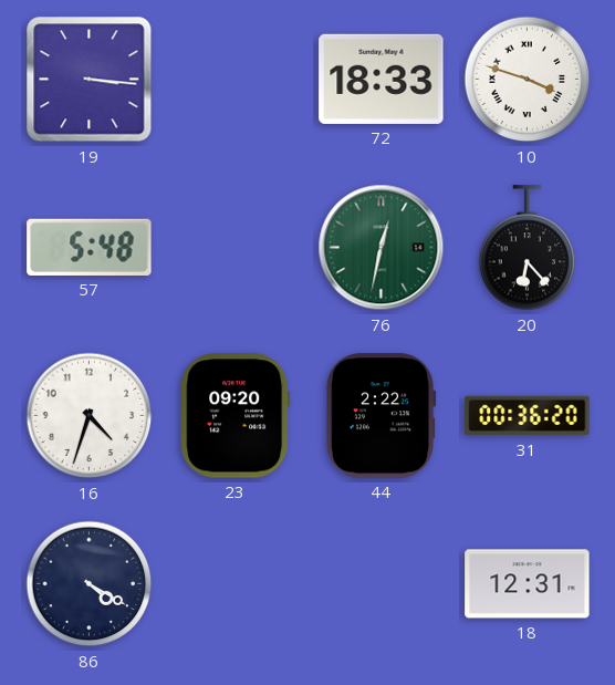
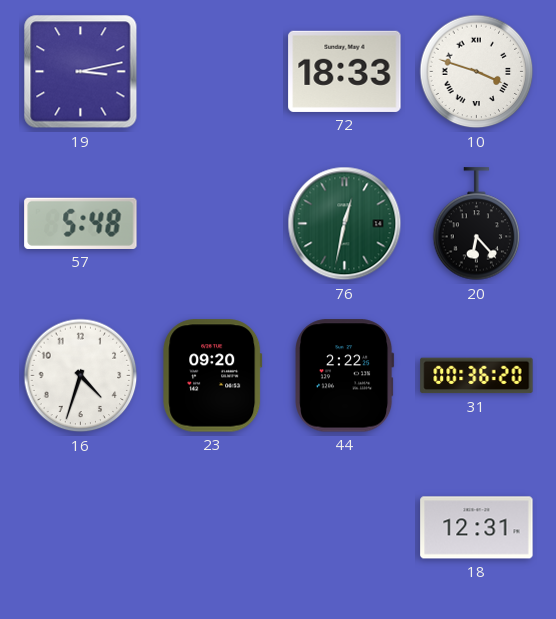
19: 3:16 -> 3:13 (81, 72)
86: 4:20 -> none (90, 584)
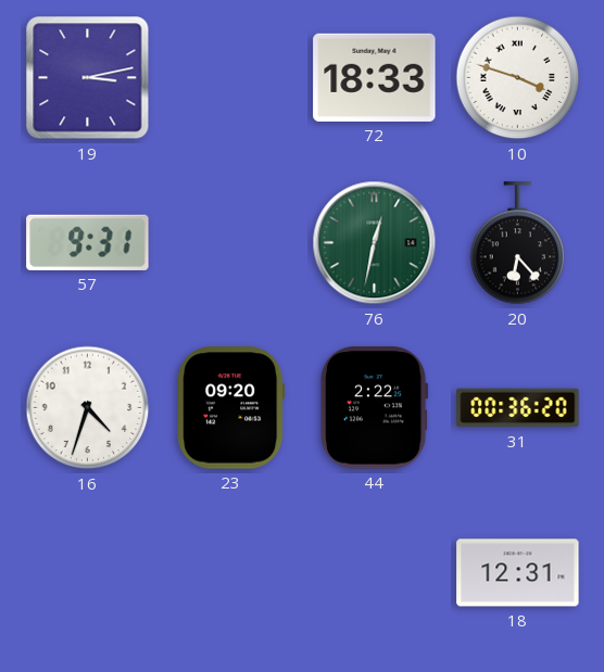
57: 5:48 -> 9:31 (88, 242)
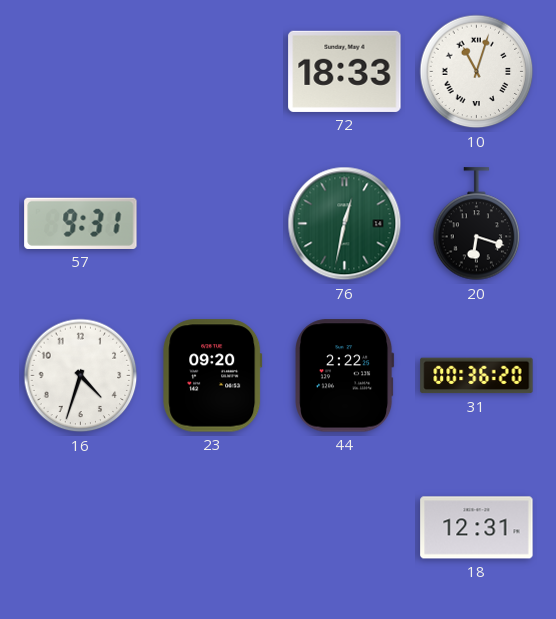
19: 3:13 -> none (88, 78)
10: 3:48 -> 11:03 (477, 72)
20: 6:23 -> 6:18 (477, 224)
